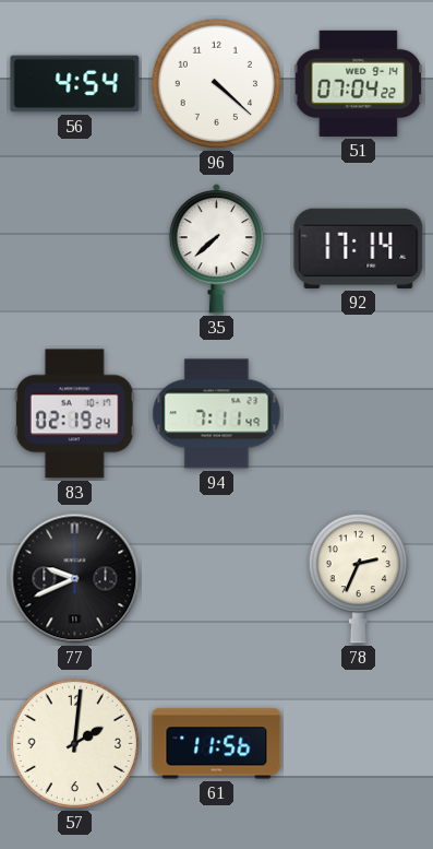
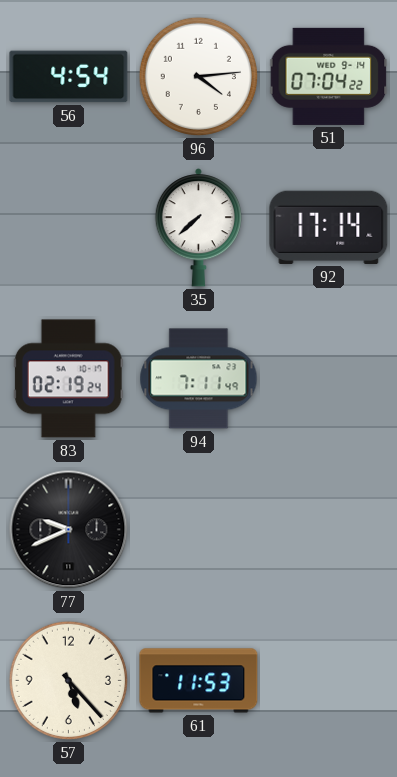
96: 4:22 -> 4:14 (198, 76)
78: 2:34 -> none (358, 579)
57: 2:01 -> 5:23 (68, 680)
61: 11:56 -> 11:53 (199, 681)
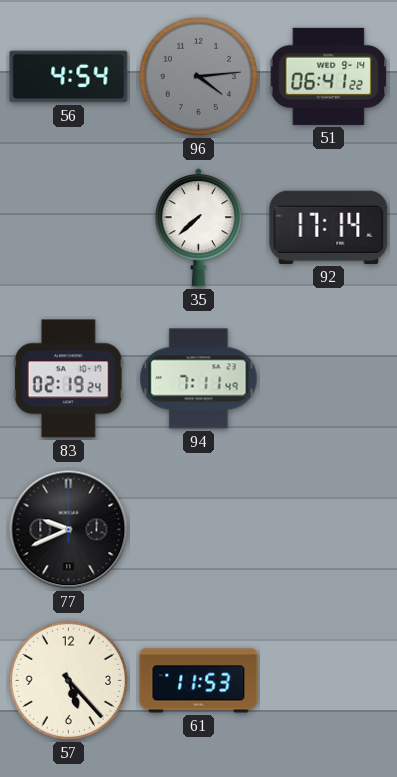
96 dial: white -> grey (198, 76)
51: 07:04 -> 06:41 (329, 76)
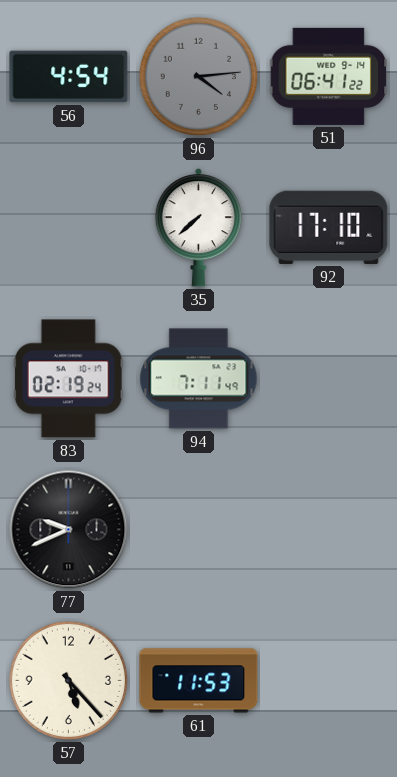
92: 17:14 -> 17:10 (329, 227)
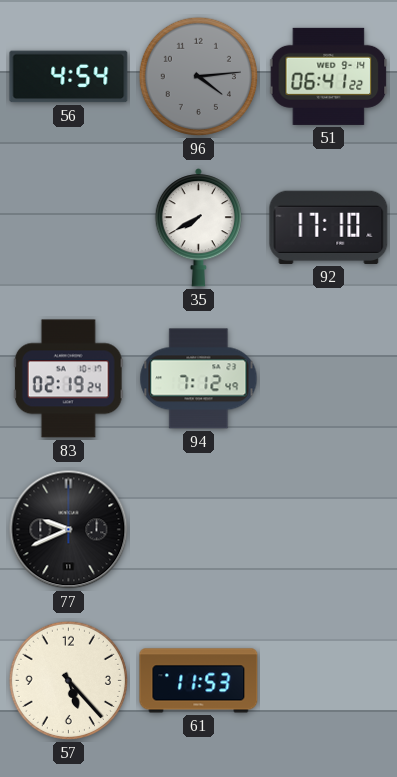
35: 7:38 -> 7:40 (198, 228)
94: 7:11 -> 7:12 (199, 379)
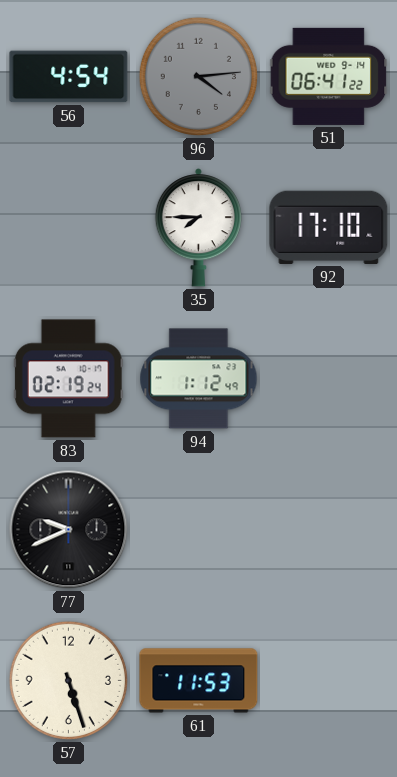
35: 7:40 -> 7:45 (198, 228)
94: 7:12 -> 1:12 (199, 379)
57: 5:23 -> 5:27 (68, 680)
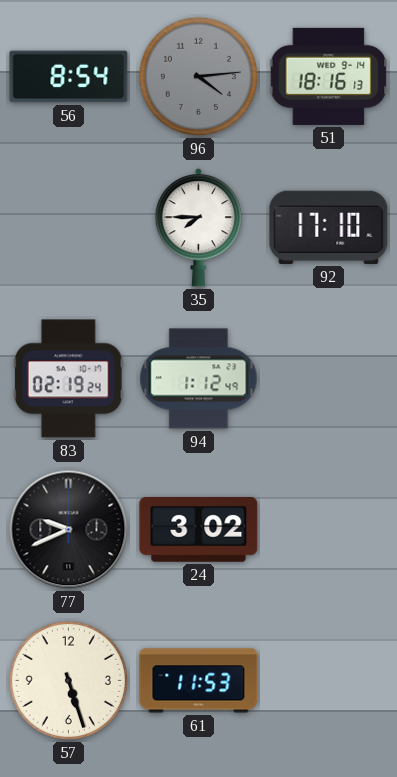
56: 4:54 -> 8:54 (69, 77)
51: 06:41 -> 18:16 (329, 76)
24: none -> 3:02 (199, 529)
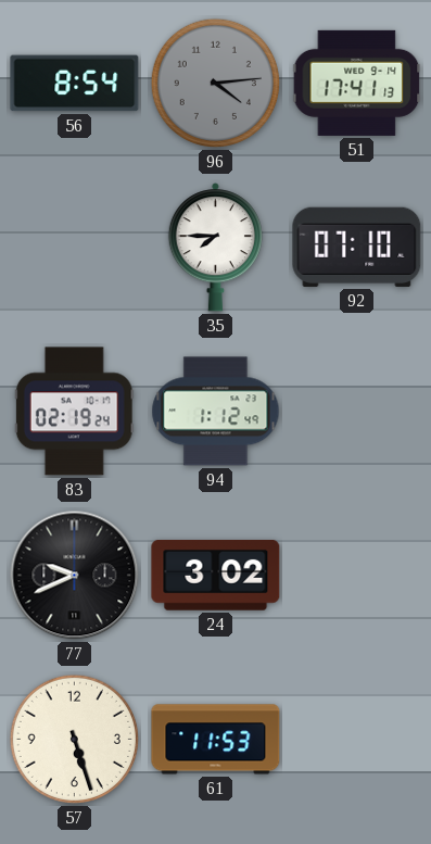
51: 18:16 -> 17:41 (357, 83)
92: 17:10 -> 07:10 (357, 247)
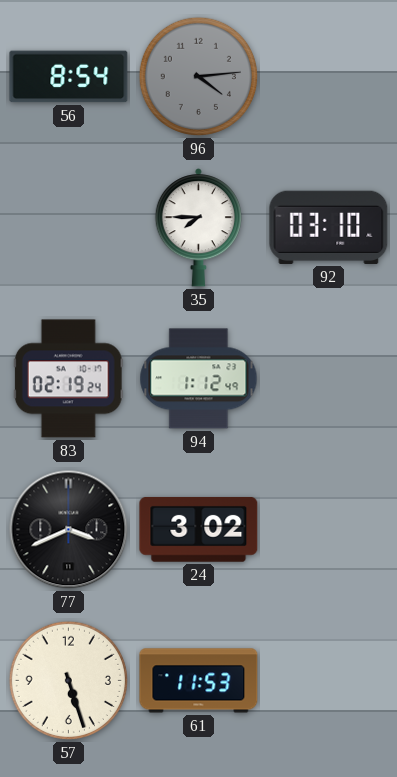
51: 17:41 -> none (357, 83)
92: 07:10 -> 03:10 (329, 227)
77: 9:41 -> 3:41 (69, 530)
